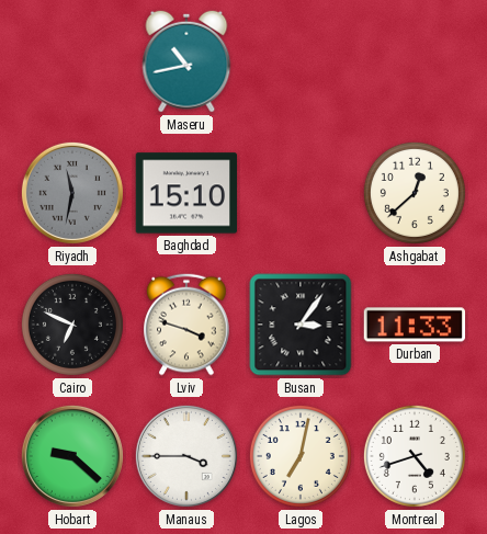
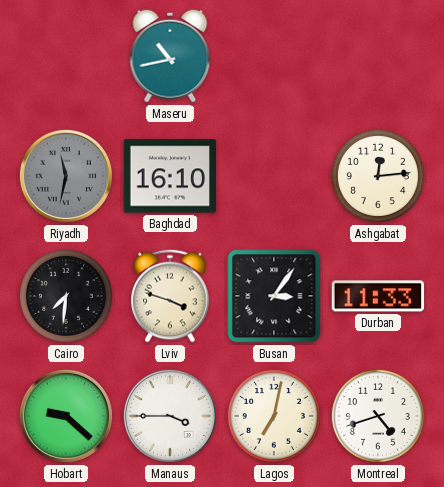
Baghdad: 15:10 -> 16:10 (170, 176)
Ashgabat: 12:38 -> 12:14 (378, 176)
Cairo: 6:49 -> 7:31 (66, 296)
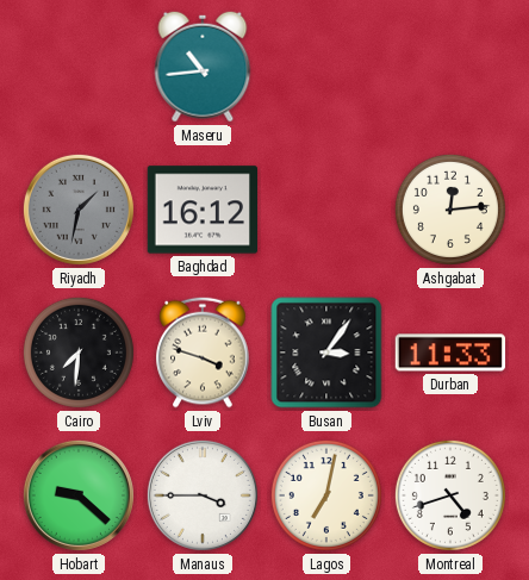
Maseru: 10:43 -> 10:44 (203, 67)
Riyadh: 11:32 -> 1:32 (79, 210)
Baghdad: 16:10 -> 16:12 (203, 210)
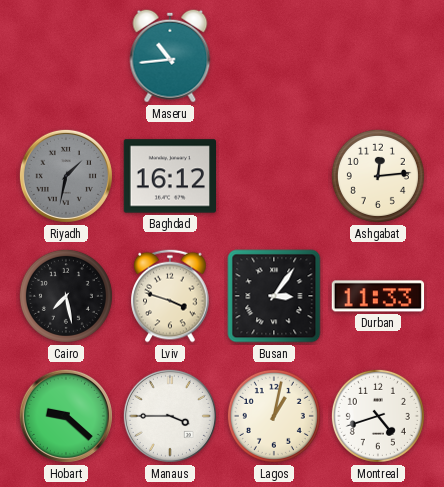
Cairo: 7:31 -> 7:28 (66, 296)
Lagos: 7:02 -> 1:02 (274, 416)
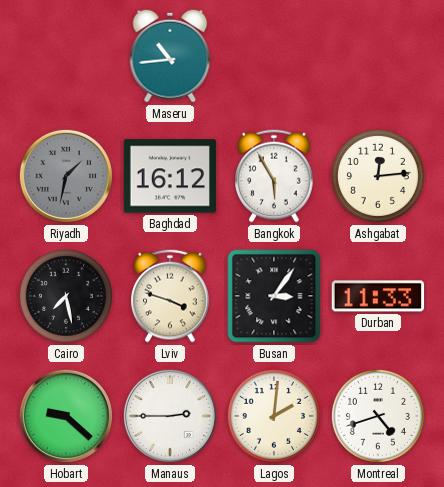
Bangkok: none -> 5:55 (274, 176)
Manaus: 3:45 -> 2:45 (170, 416)
Lagos: 1:02 -> 2:01 (274, 416)
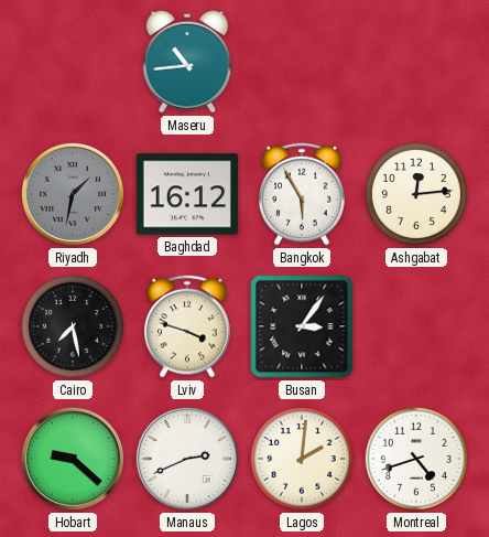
Durban: 11:33 -> none (378, 296)
Manaus: 2:45 -> 2:41 (187, 459)
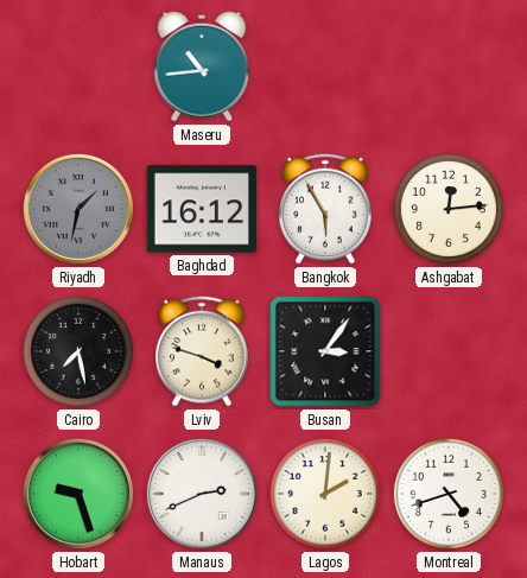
Hobart: 9:22 -> 9:27 (78, 494)
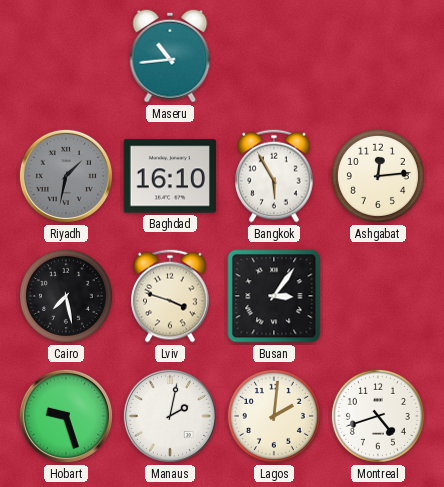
Baghdad: 16:12 -> 16:10 (170, 176)
Manaus: 2:41 -> 2:02 (170, 416)
